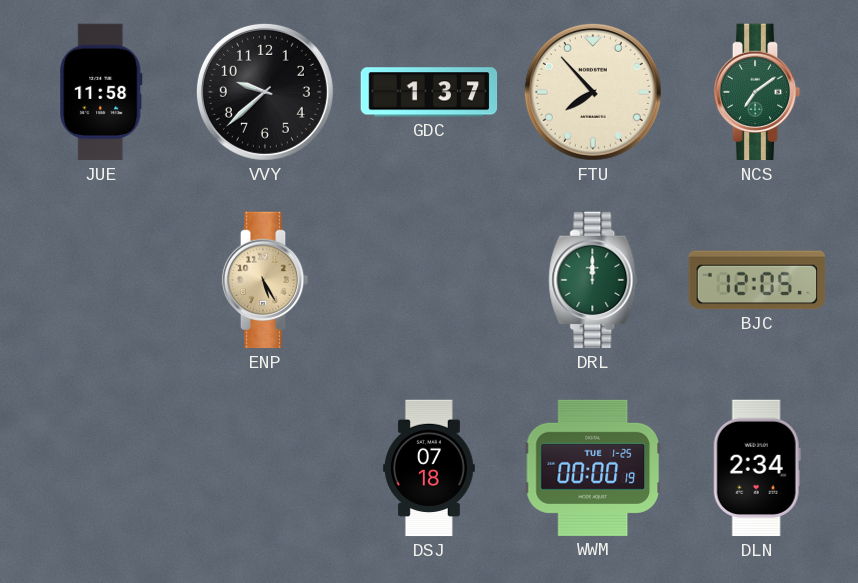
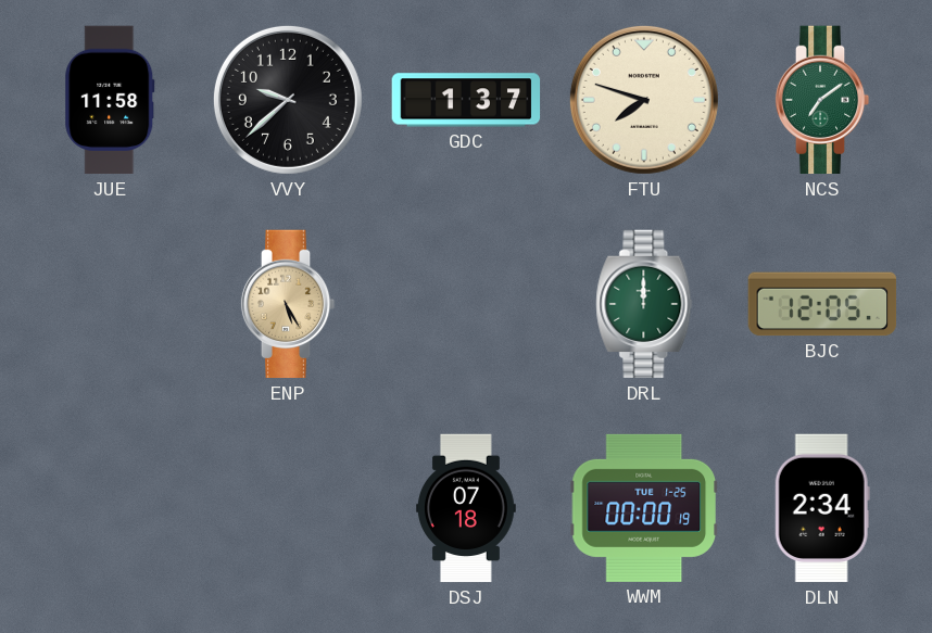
FTU: 7:53 -> 7:48 (644, 100)
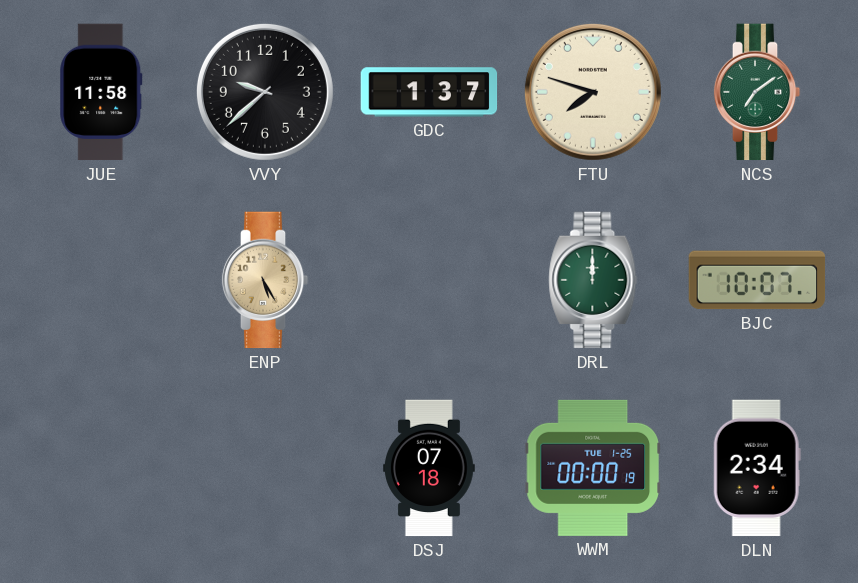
BJC: 12:05 -> 10:07 (757, 280)
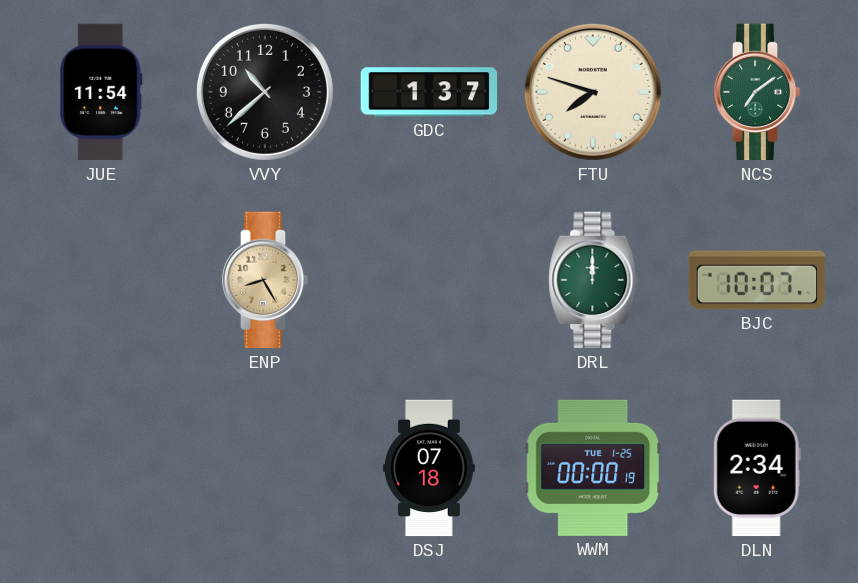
JUE: 11:58 -> 11:54 (101, 92)
VVY: 9:38 -> 10:38 (265, 92)
ENP: 5:25 -> 8:25 (265, 280)
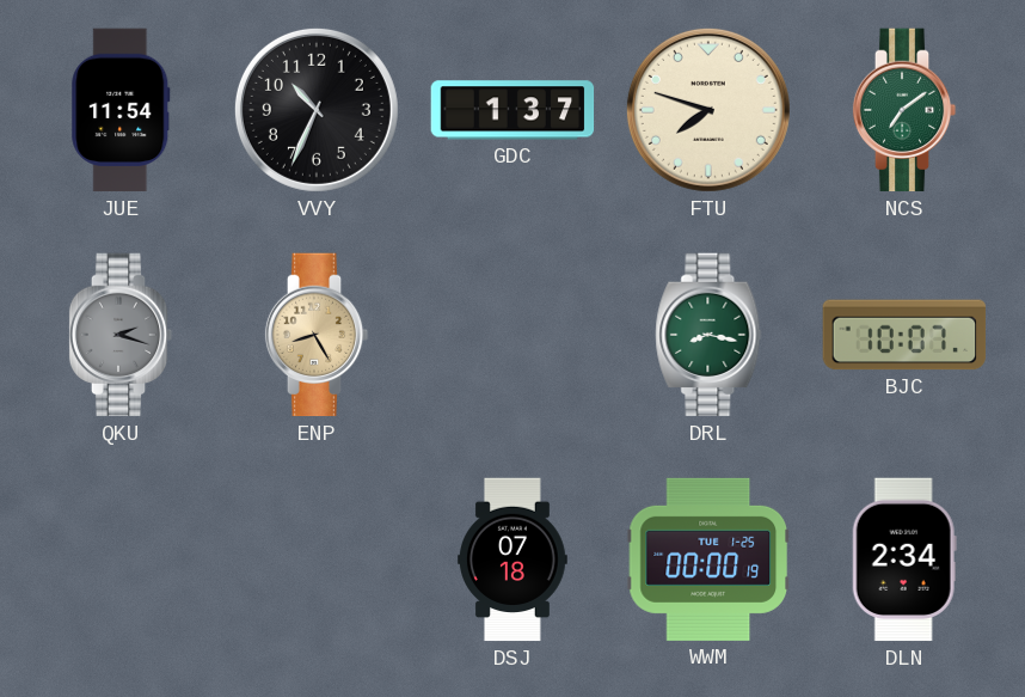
VVY: 10:38 -> 10:34 (317, 110)
QKU: none -> 2:18 (121, 335)
DRL: 12:00 -> 8:17 (708, 335)
